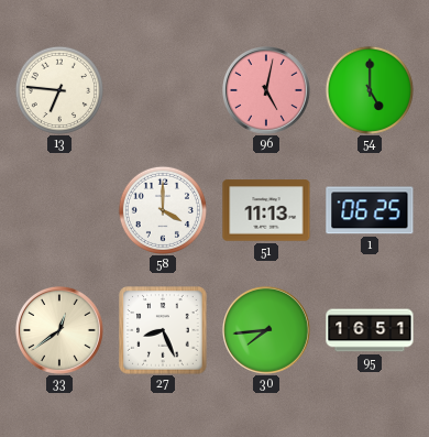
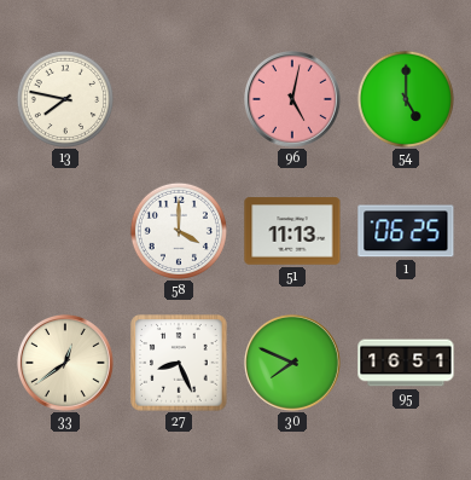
13: 6:46 -> 7:47 (65, 99)
30: 7:44 -> 7:49 (292, 363)
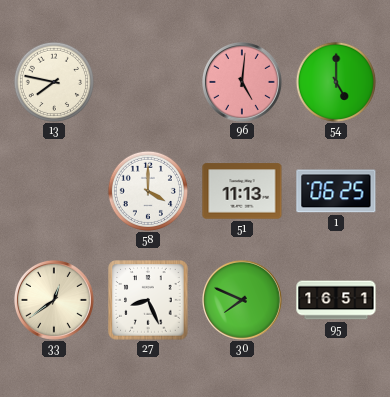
96: 5:02 -> 5:01 (242, 82)
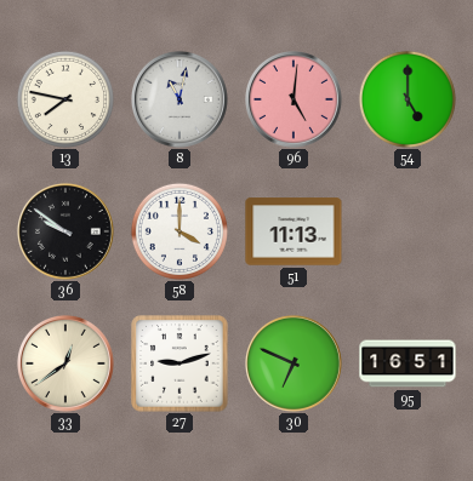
8: none -> 11:02 (179, 99)
36: none -> 9:51 (65, 231)
1: 06:25 -> none (336, 191)
27: 8:26 -> 9:12 (179, 363)
30: 7:49 -> 6:49 (294, 363)
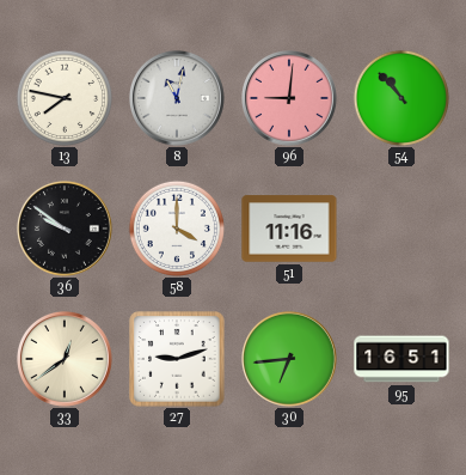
96: 5:01 -> 9:01 (289, 98)
54: 5:00 -> 10:53 (401, 98)
51: 11:13 -> 11:16 (289, 229)
30: 6:49 -> 6:44 (289, 359)
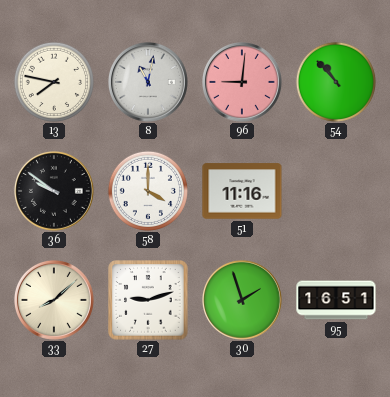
33: 12:39 -> 8:08 (54, 300)
30: 6:44 -> 1:57 (242, 300)
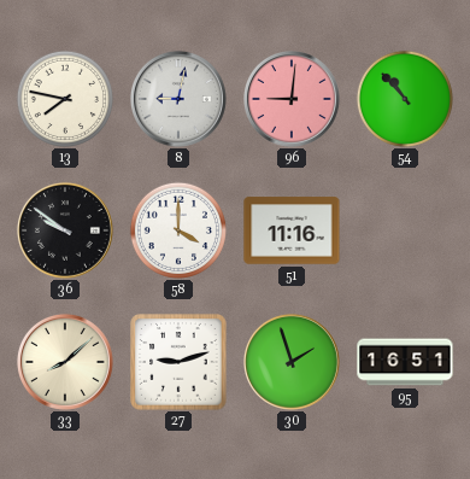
8: 11:02 -> 9:02 (178, 99)
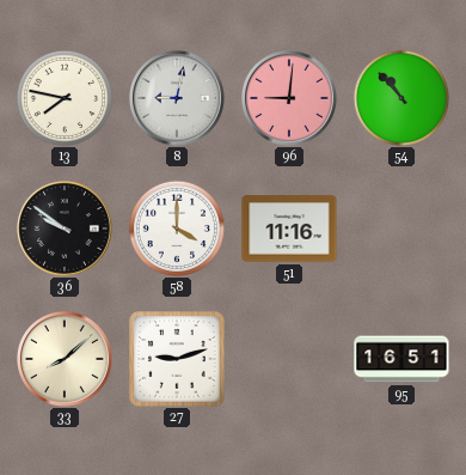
30: 1:57 -> none (292, 362)
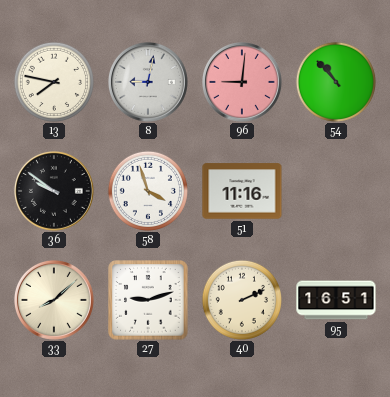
58: 4:00 -> 3:57 (148, 191)
40: none -> 2:11 (242, 300)
